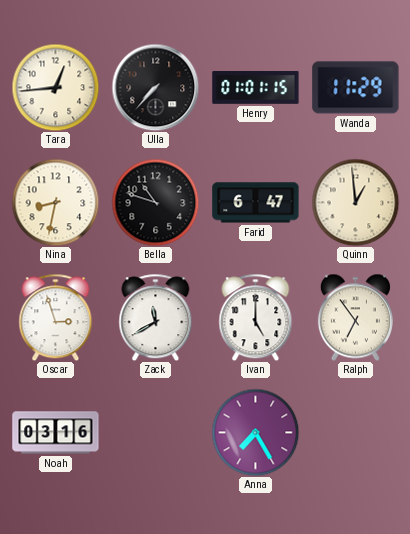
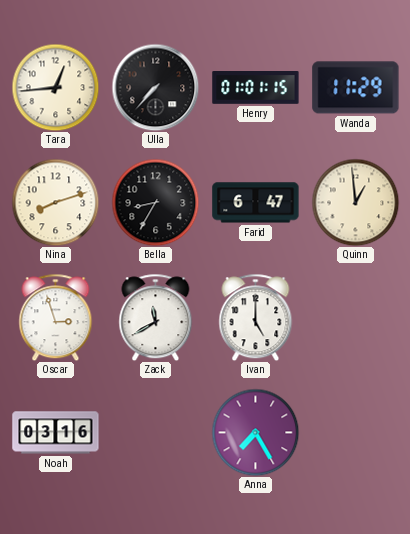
Nina: 8:32 -> 8:12 (55, 202)
Bella: 10:48 -> 8:35 (155, 202)
Ralph: 6:54 -> none (355, 317)
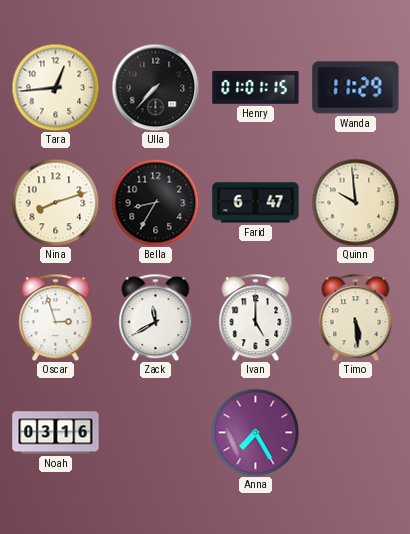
Quinn: 12:59 -> 9:59 (355, 202)
Timo: none -> 5:29 (356, 317)
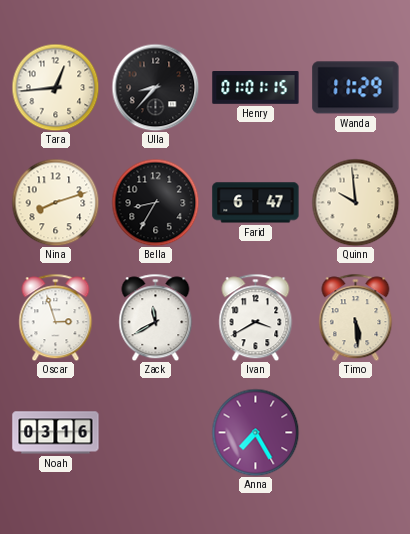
Ulla: 7:37 -> 8:37 (155, 87)
Ivan: 5:00 -> 3:40 (256, 317)
